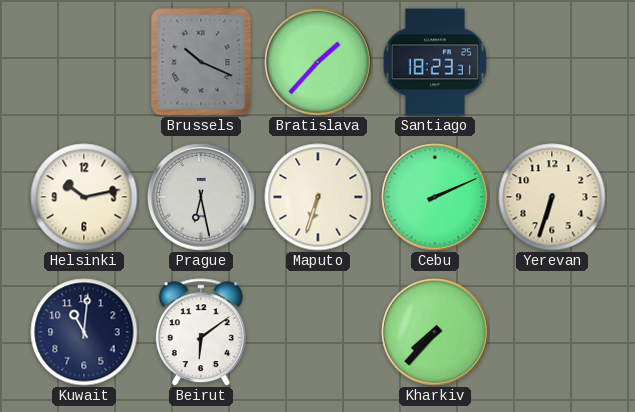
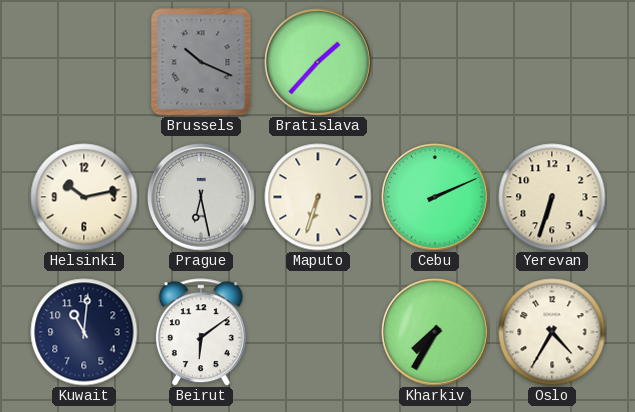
Santiago: 18:23 -> none (434, 62)
Kharkiv: 7:37 -> 7:35 (435, 332)
Oslo: none -> 4:35 (552, 332)
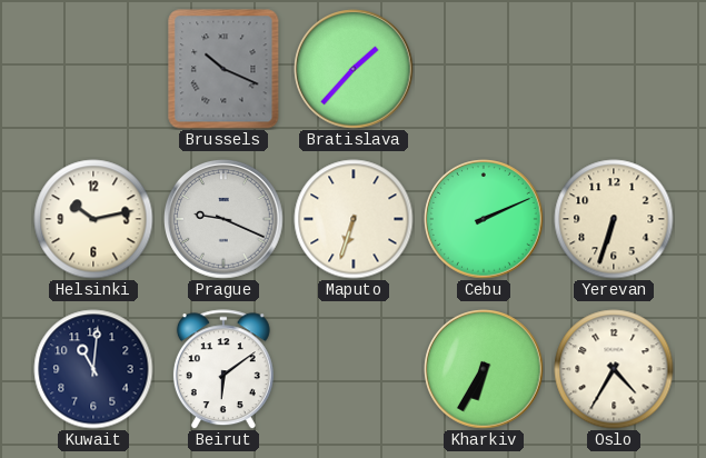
Prague: 6:28 -> 9:19 (223, 219)
Kharkiv: 7:35 -> 6:35 (484, 369)
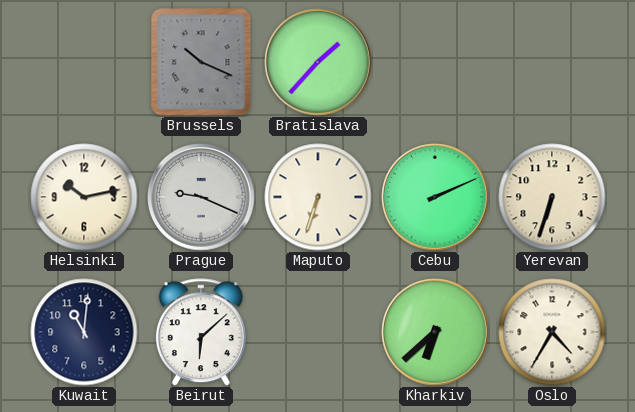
Beirut: 6:09 -> 6:08 (201, 332)
Kharkiv: 6:35 -> 6:38 (435, 332)
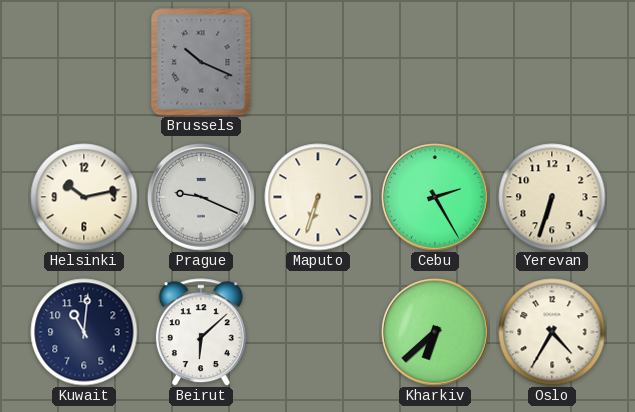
Bratislava: 1:37 -> none (318, 62)
Cebu: 2:11 -> 2:25 (435, 197)
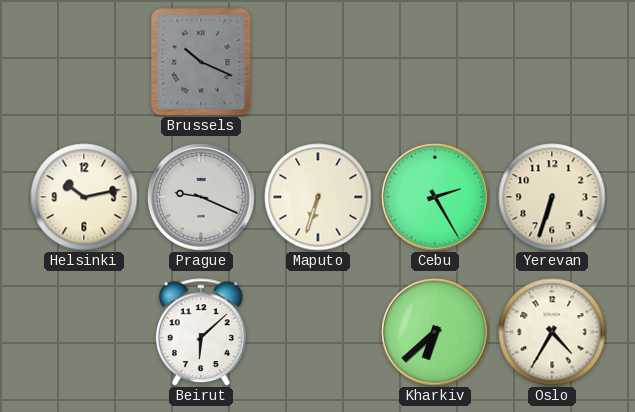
Kuwait: 11:01 -> none (84, 332)
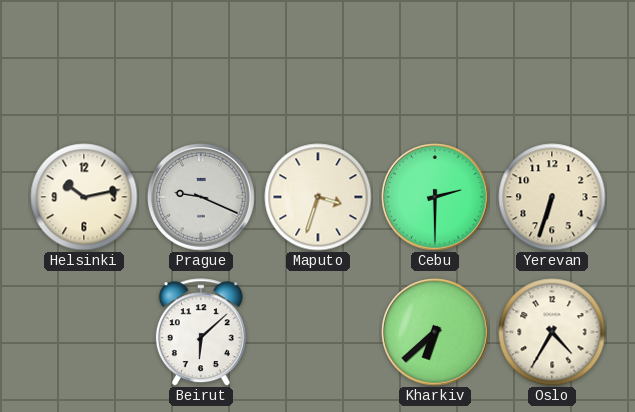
Brussels: 10:19 -> none (201, 62)
Maputo: 6:33 -> 3:33 (318, 197)
Cebu: 2:25 -> 2:30 (435, 197)
